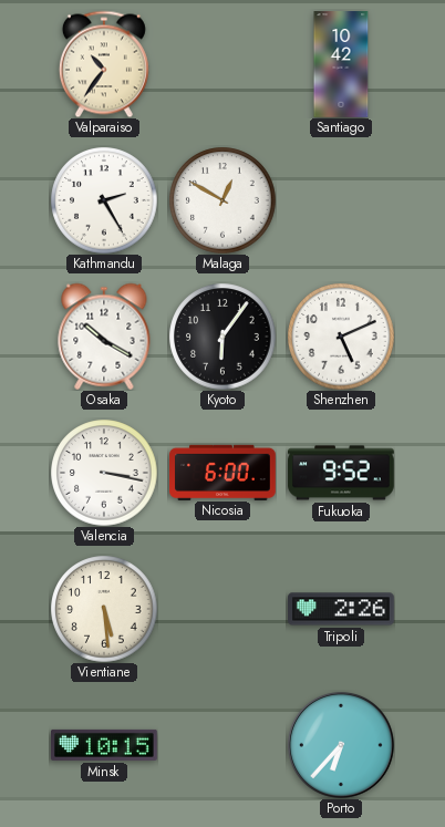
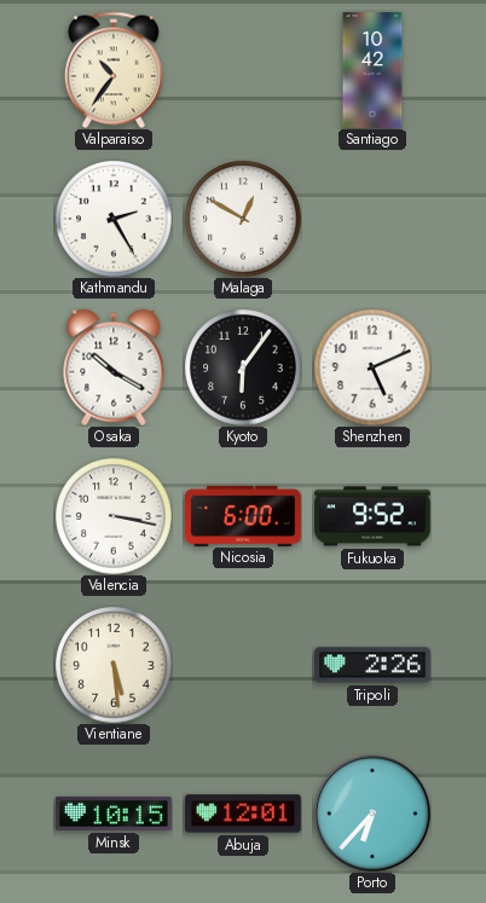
Abuja: none -> 12:01 (244, 814)
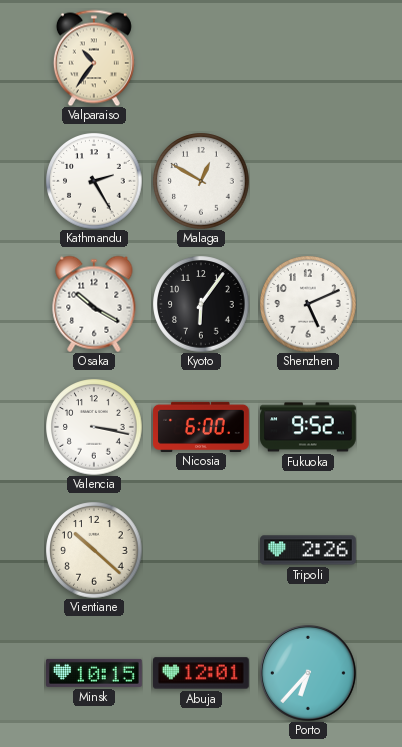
Santiago: 10:42 -> none (372, 70)
Vientiane: 5:29 -> 10:22 (94, 550)
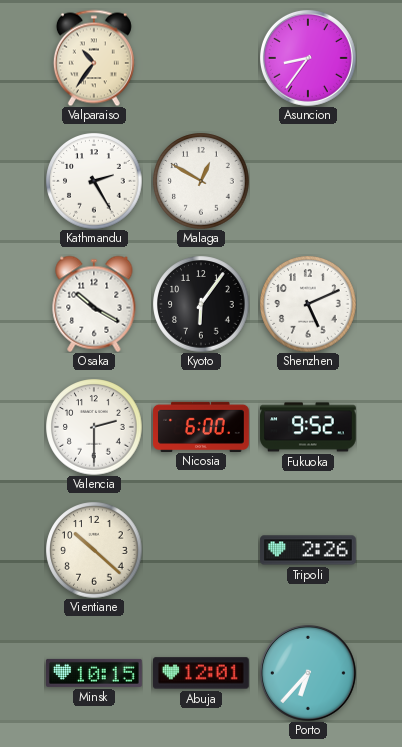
Asuncion: none -> 8:36 (308, 58)
Valencia: 3:17 -> 2:30 (94, 427)
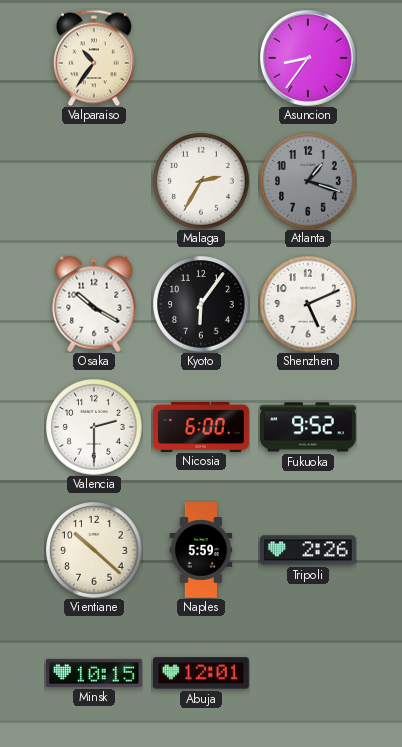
Kathmandu: 2:25 -> none (94, 181)
Malaga: 12:50 -> 2:35 (201, 181)
Atlanta: none -> 1:18 (308, 181)
Naples: none -> 5:59 (201, 550)
Porto: 6:37 -> none (308, 673)
